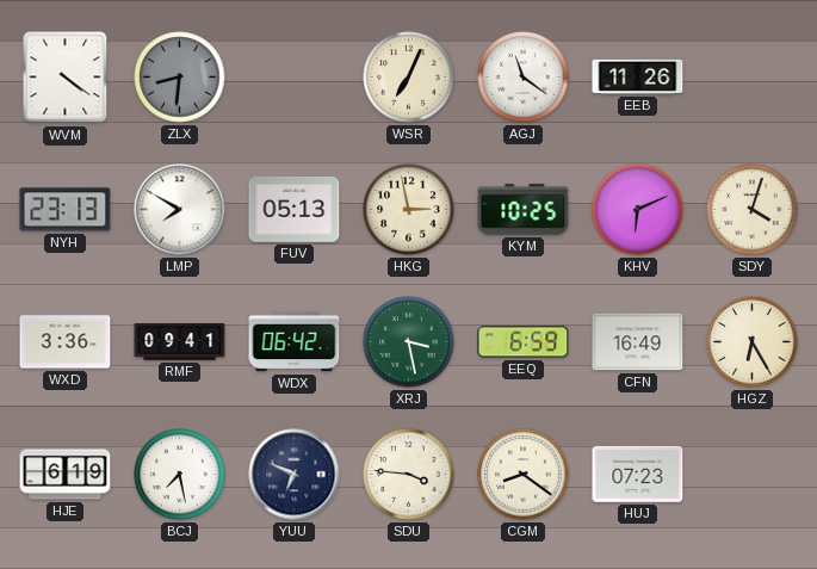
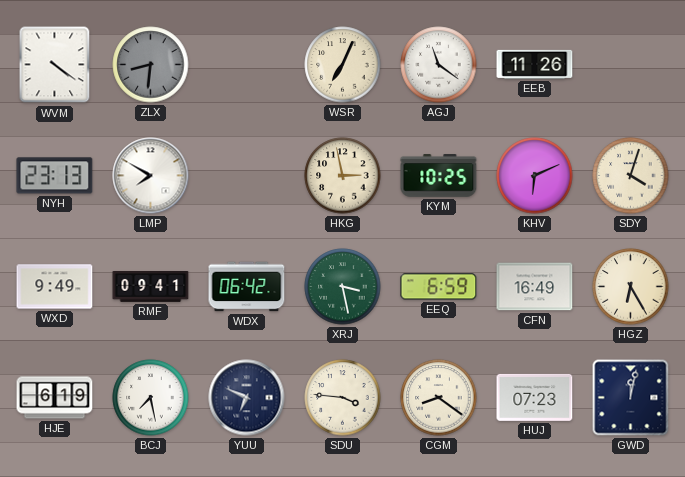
FUV: 05:13 -> none (295, 209)
WXD: 3:36 -> 9:49 (55, 287)
GWD: none -> 12:02 (631, 398)
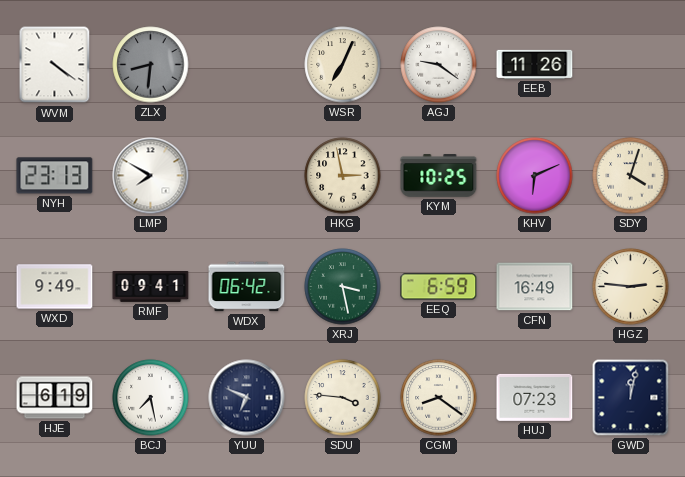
AGJ: 11:21 -> 9:21 (439, 65)
HGZ: 6:25 -> 2:46 (631, 287)
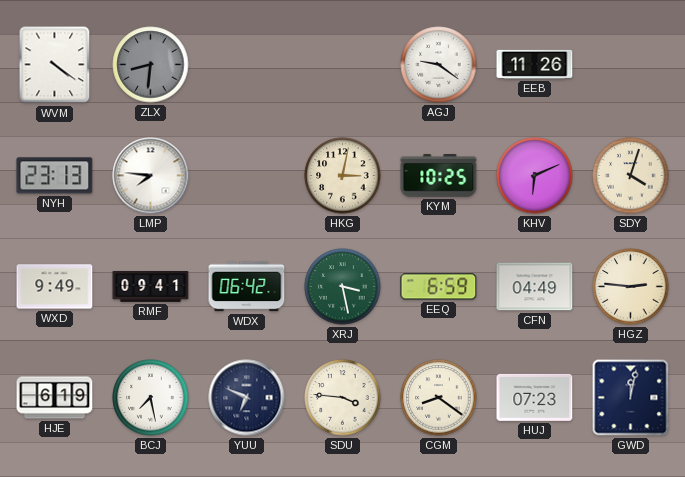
WSR: 7:04 -> none (343, 65)
LMP: 7:50 -> 7:46 (151, 176)
HKG: 2:58 -> 3:02 (343, 176)
CFN: 16:49 -> 04:49 (535, 287)
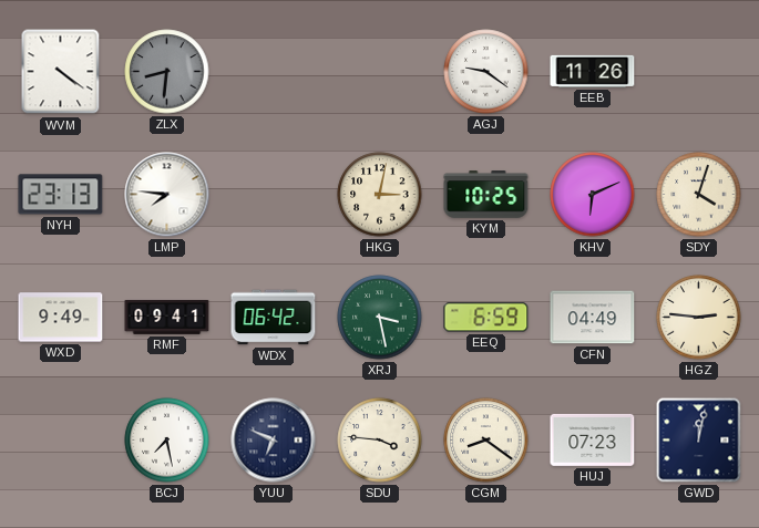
HJE: 6:19 -> none (55, 398)
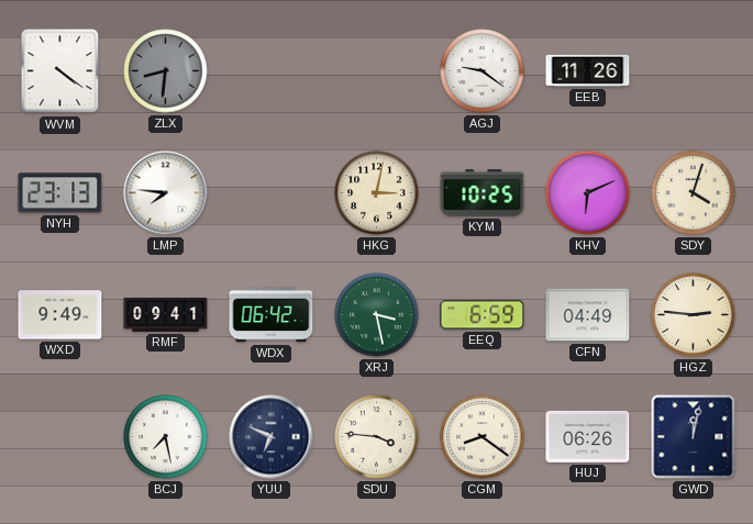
HUJ: 07:23 -> 06:26 (588, 436)
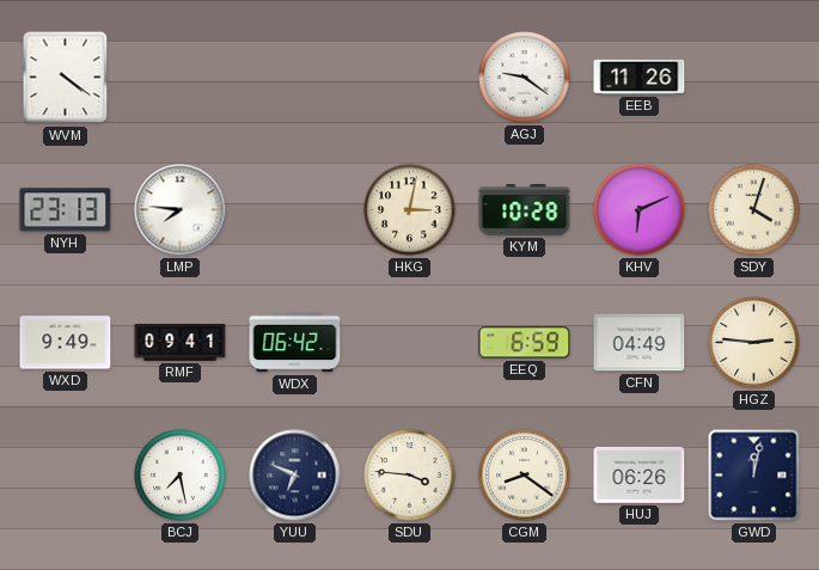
ZLX: 8:31 -> none (166, 71)
KYM: 10:25 -> 10:28 (525, 210)
XRJ: 3:28 -> none (377, 315)
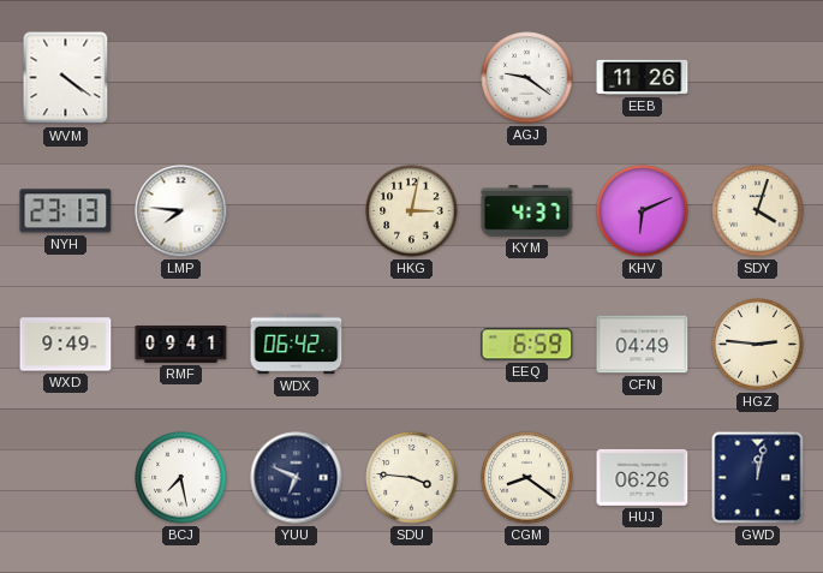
KYM: 10:28 -> 4:37 (527, 211)
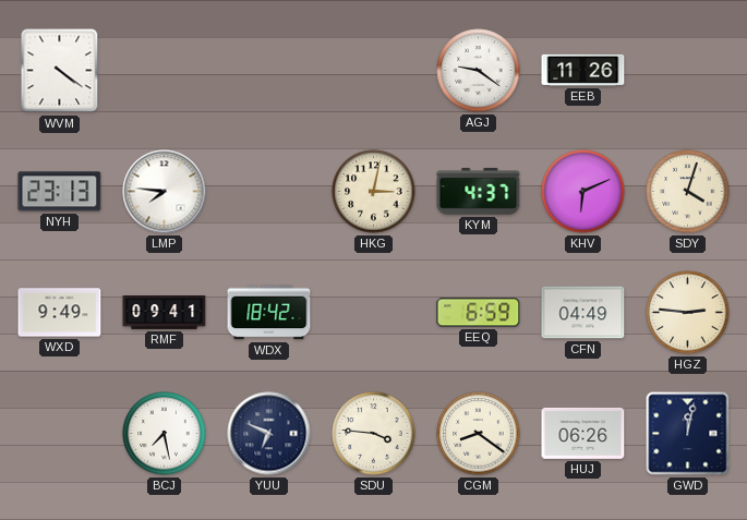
WDX: 06:42 -> 18:42 (269, 313)
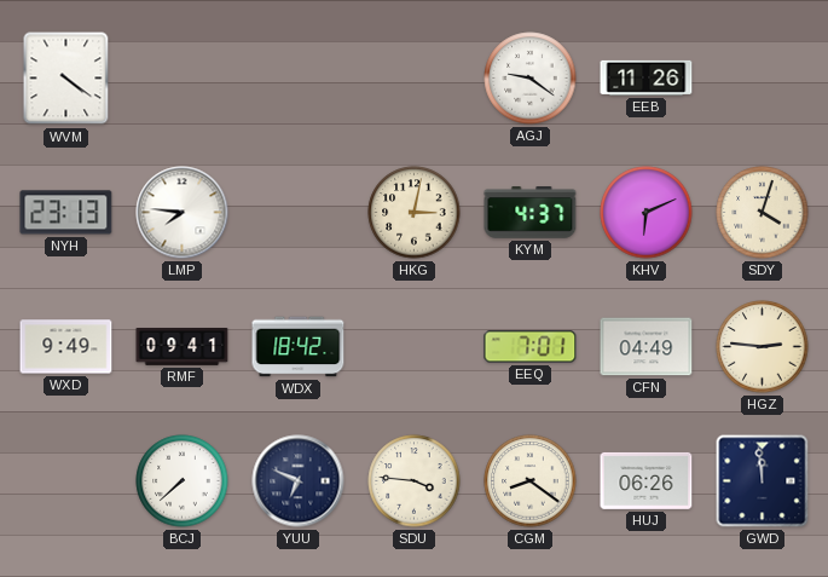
EEQ: 6:59 -> 7:01 (531, 347)
BCJ: 7:28 -> 7:38 (183, 481)
GWD: 12:02 -> 11:59 (763, 481)
